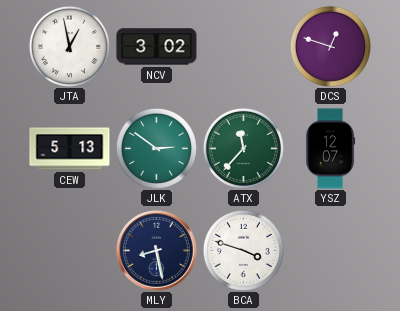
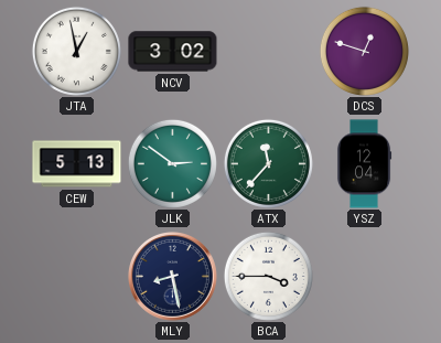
YSZ: 12:07 -> 12:04 (364, 164)
BCA: 3:48 -> 3:45 (268, 276)
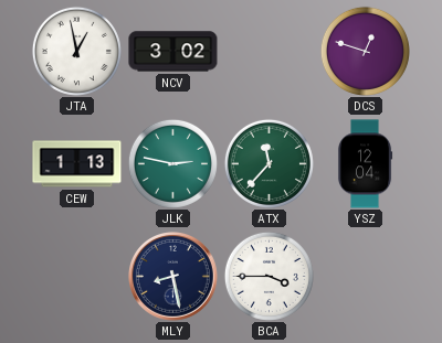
CEW: 5:13 -> 1:13 (77, 164)
JLK: 2:51 -> 2:47 (172, 163)
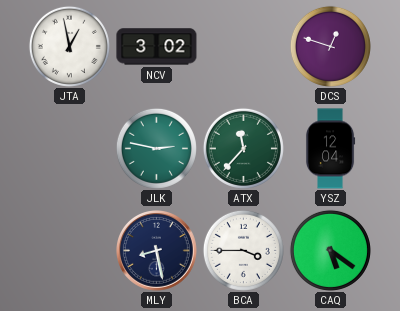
CEW: 1:13 -> none (77, 164)
CAQ: none -> 5:21 (330, 250)
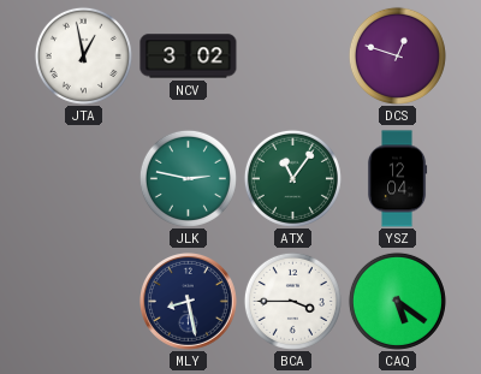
ATX: 11:37 -> 11:06 (292, 178)
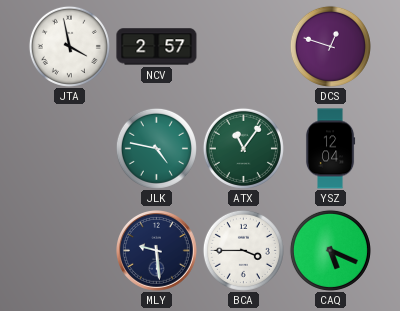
JTA: 12:58 -> 3:58 (69, 46)
NCV: 3:02 -> 2:57 (157, 47)
JLK: 2:47 -> 4:47 (156, 148)
MLY: 8:28 -> 9:29 (157, 251)
CAQ: 5:21 -> 5:19 (330, 250)
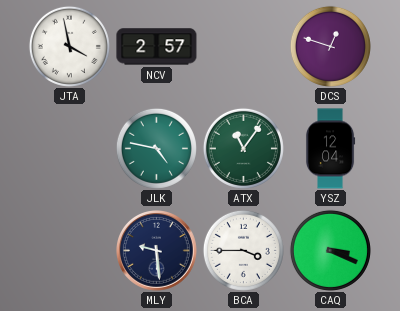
CAQ: 5:19 -> 3:19 (330, 250)
